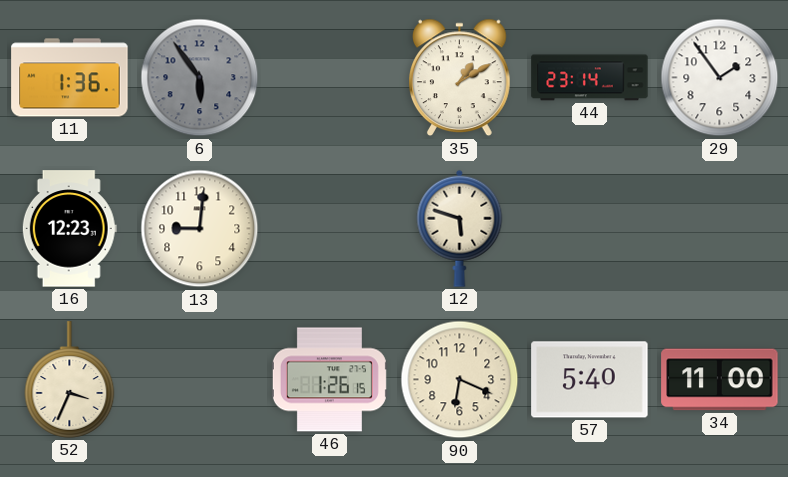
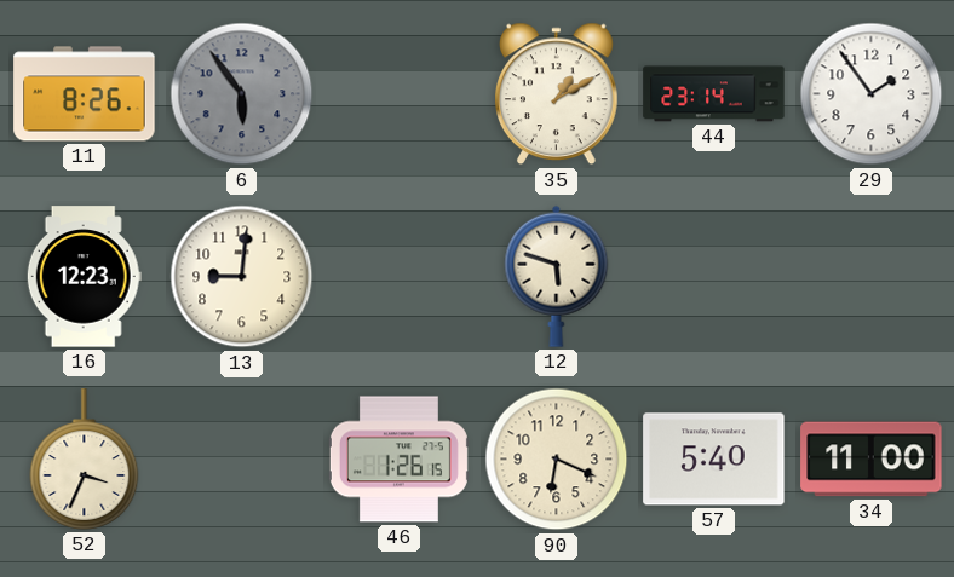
11: 1:36 -> 8:26 (85, 94)
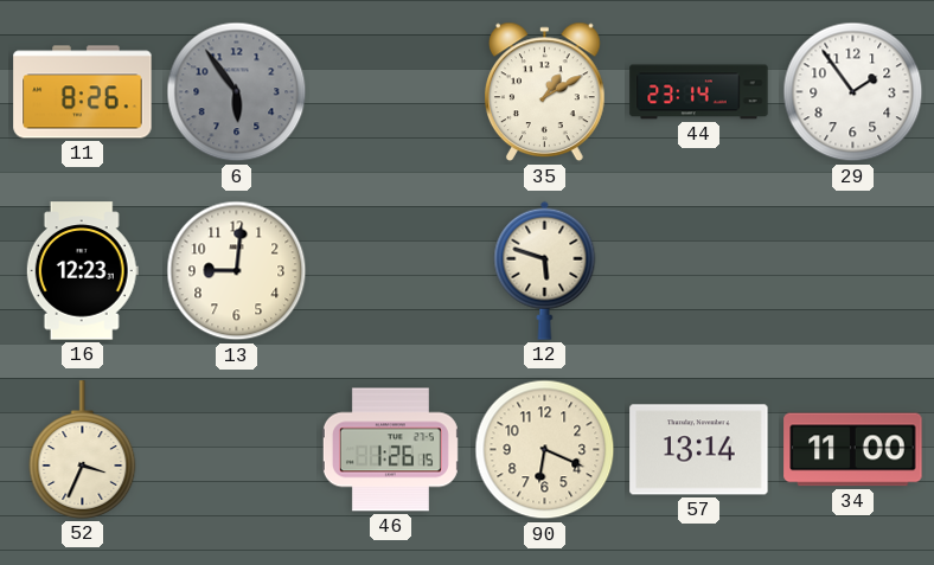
57: 5:40 -> 13:14 (699, 450)
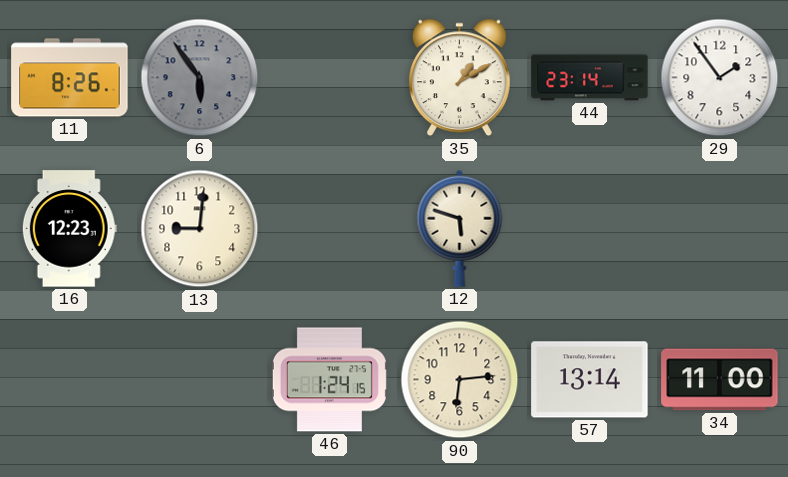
52: 3:34 -> none (83, 450)
46: 1:26 -> 1:24 (329, 380)
90: 6:19 -> 6:14 (460, 380)
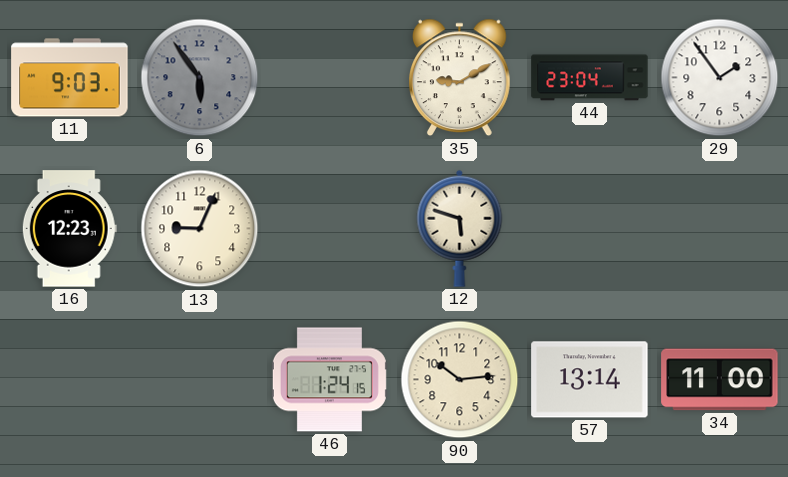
11: 8:26 -> 9:03 (70, 78)
35: 1:10 -> 9:10 (460, 78)
44: 23:14 -> 23:04 (590, 78)
13: 9:01 -> 9:04 (200, 229)
90: 6:14 -> 10:14 (460, 380)
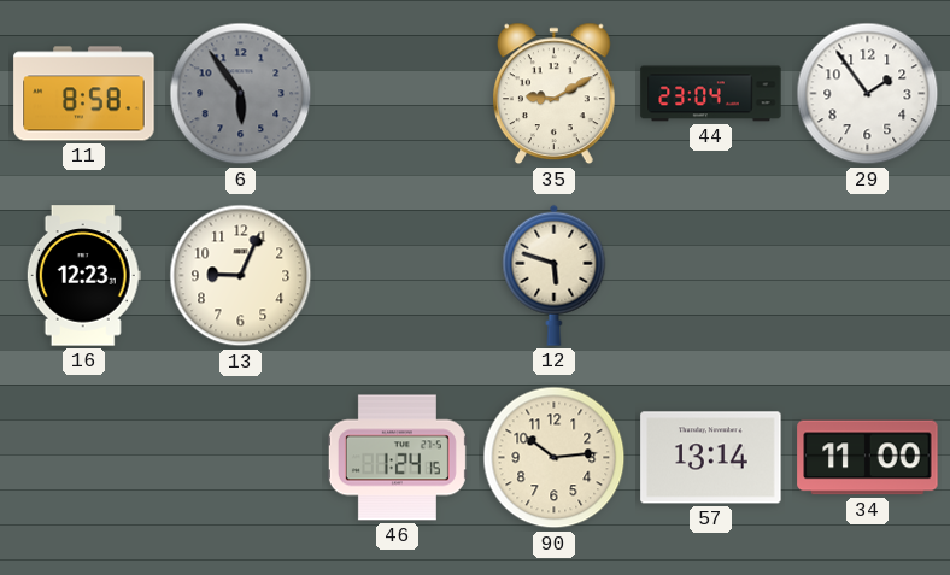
11: 9:03 -> 8:58 (84, 94)
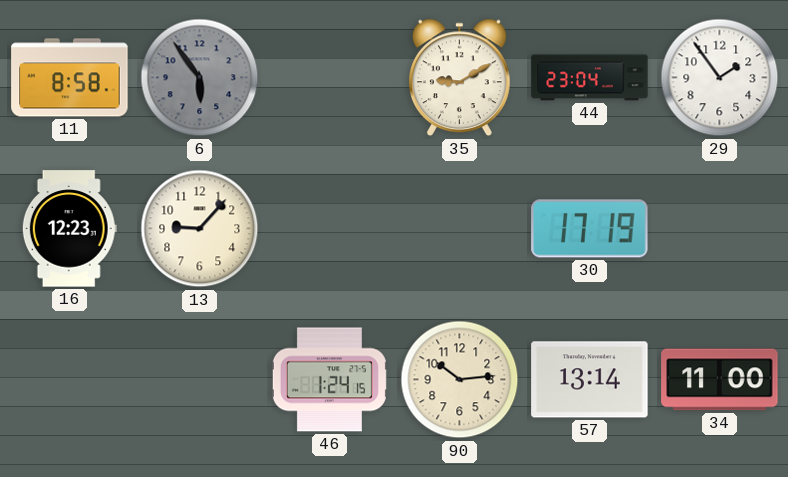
13: 9:04 -> 9:07 (200, 229)
12: 5:48 -> none (555, 275)
30: none -> 17:19 (590, 229)
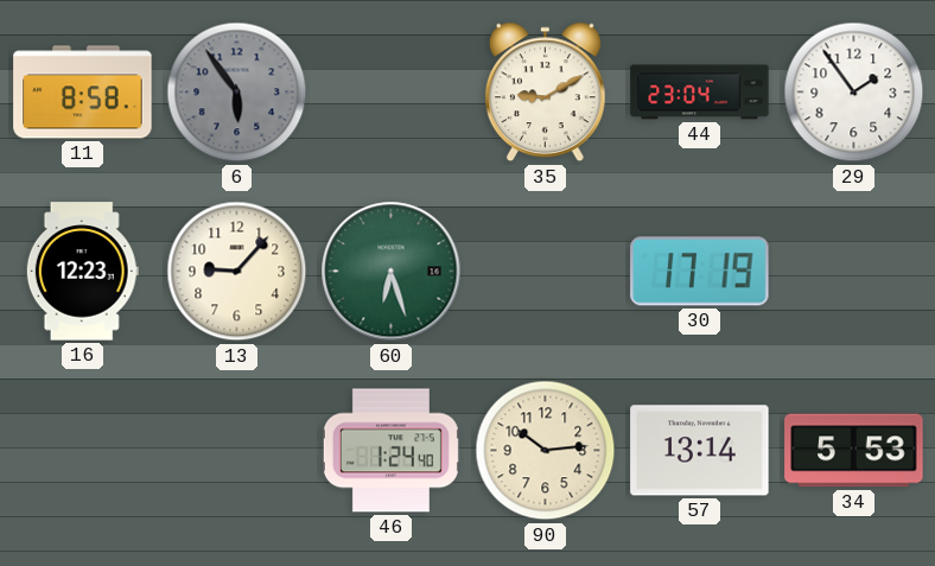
60: none -> 6:27 (392, 272)
46: 1:24:15 -> 1:24:40 (390, 451)
34: 11:00 -> 5:53 (854, 451)
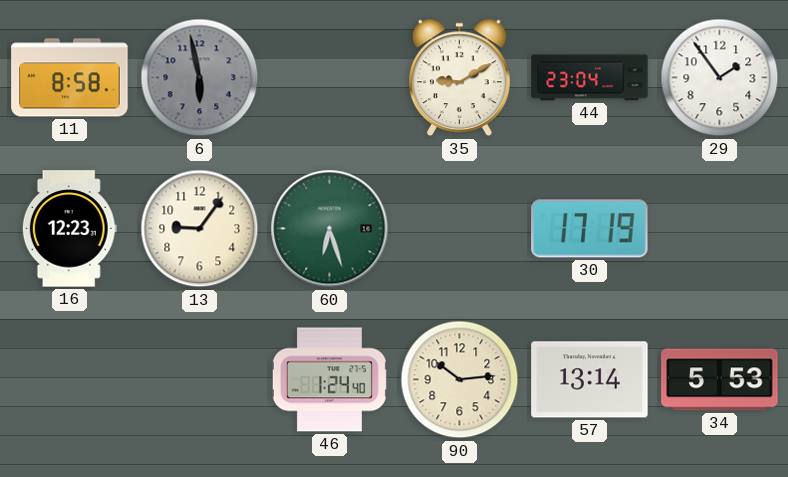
6: 5:54 -> 5:58 (200, 78)
13: 9:07 -> 9:06 (200, 229)
